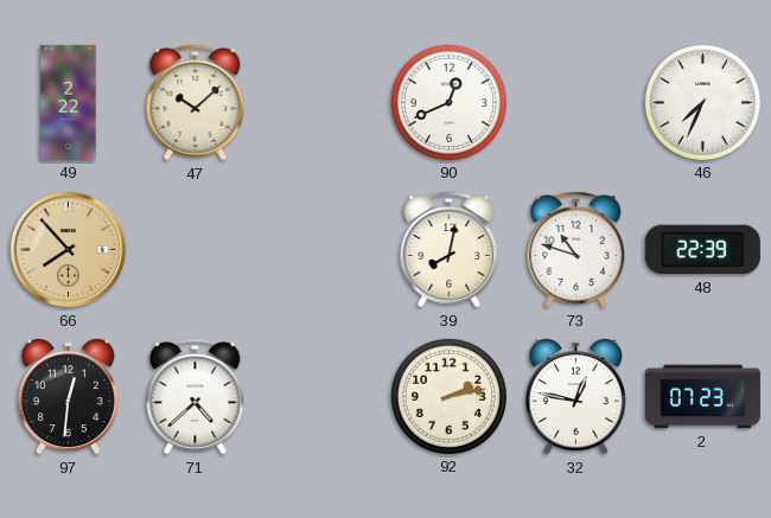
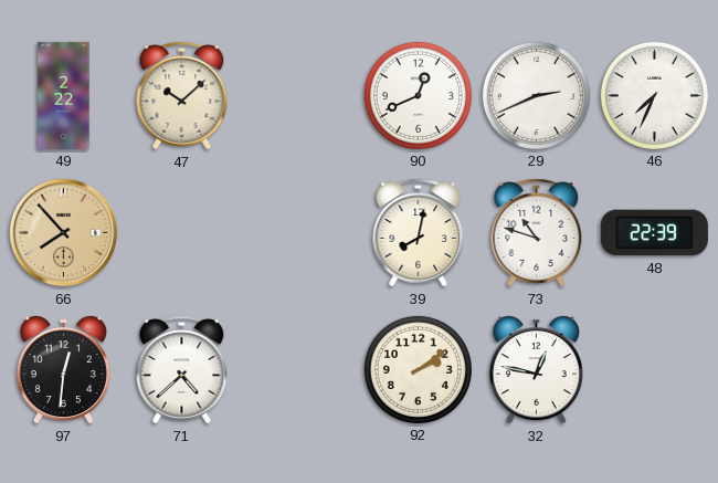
29: none -> 2:41 (536, 95)
92: 2:13 -> 2:09 (418, 369)
2: 07:23 -> none (702, 397)
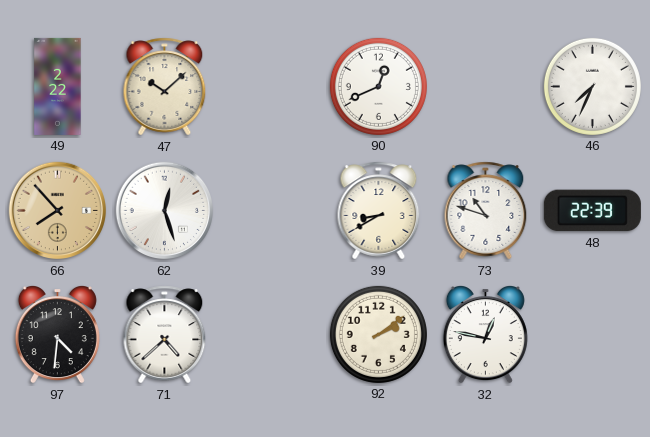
29: 2:41 -> none (536, 95)
62: none -> 12:27 (165, 211)
39: 8:02 -> 8:40 (379, 211)
97: 12:31 -> 4:31 (57, 335)
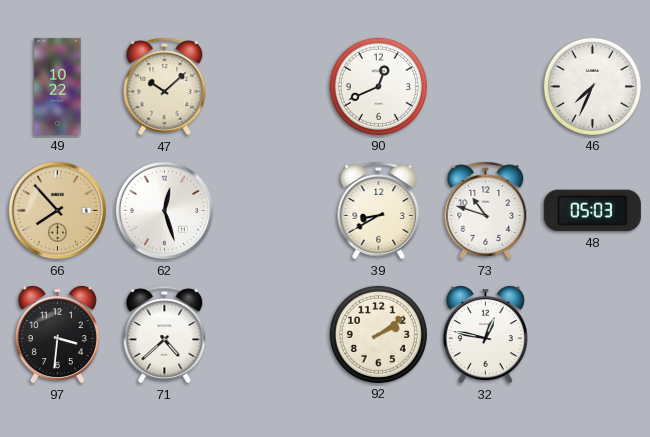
49: 2:22 -> 10:22 (58, 86)
48: 22:39 -> 05:03 (592, 211)
97: 4:31 -> 3:31 (57, 335)
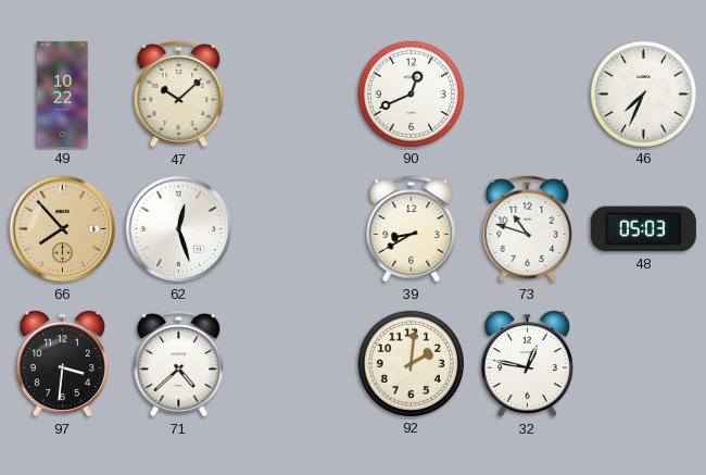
92: 2:09 -> 2:01 (411, 363)
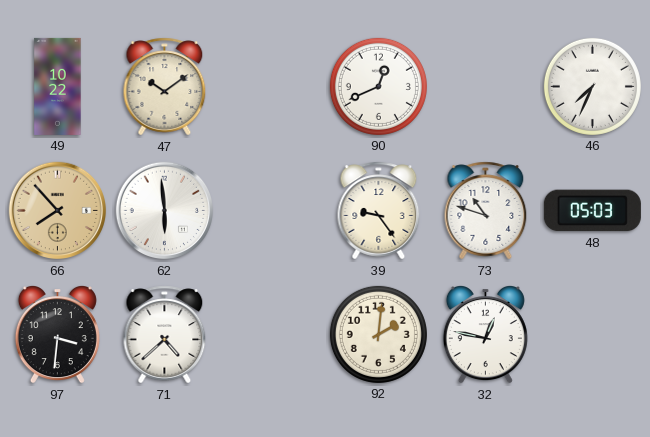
47: 10:08 -> 10:09 (165, 87)
62: 12:27 -> 5:59 (165, 211)
39: 8:40 -> 9:24 (379, 211)
